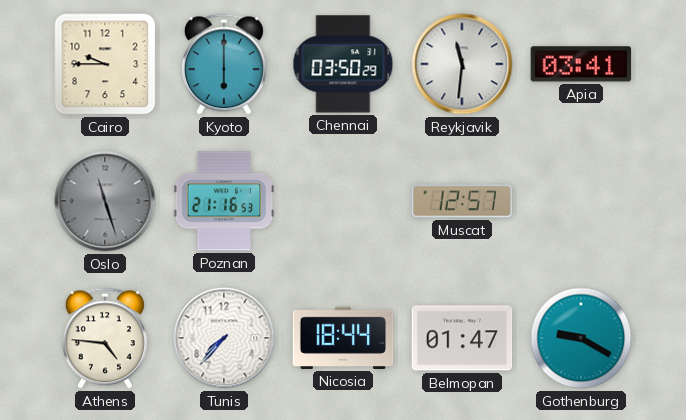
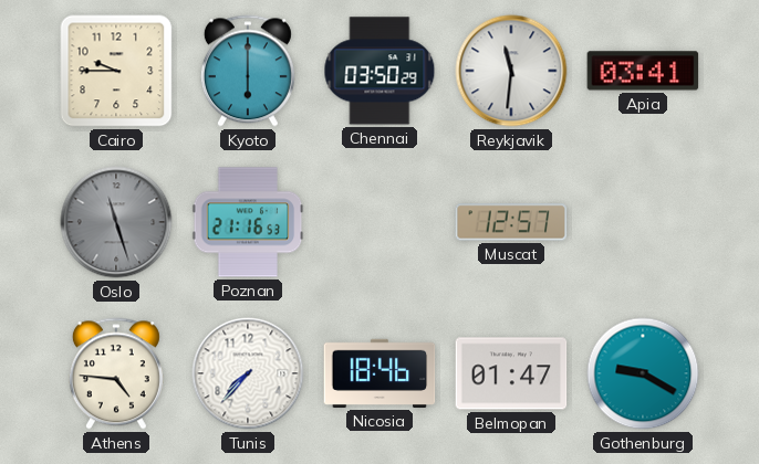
Nicosia: 18:44 -> 18:46 (379, 373)
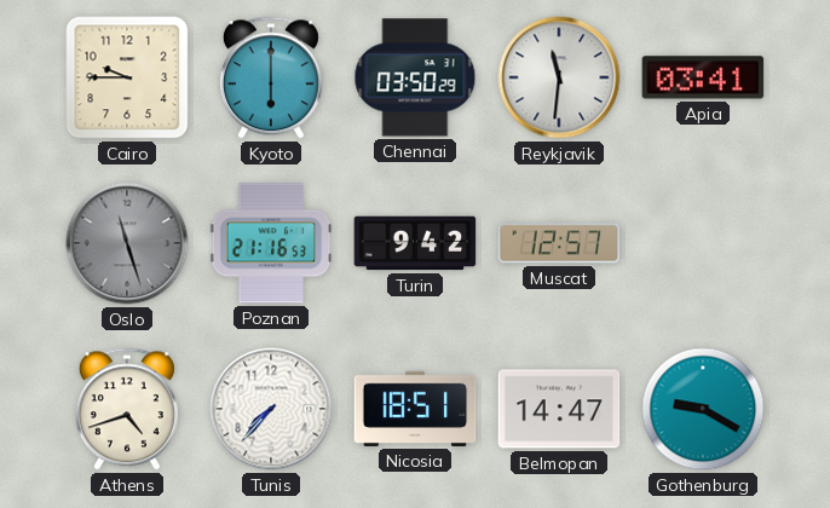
Turin: none -> 9:42 (415, 243)
Athens: 4:46 -> 4:42 (127, 409)
Nicosia: 18:46 -> 18:51 (415, 409)
Belmopan: 01:47 -> 14:47 (559, 409)
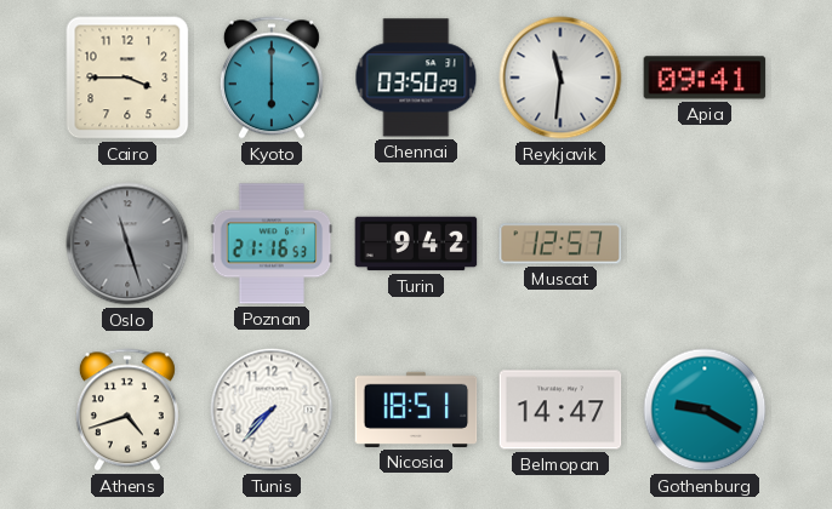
Cairo: 9:45 -> 3:45 (127, 78)
Apia: 03:41 -> 09:41 (705, 78)
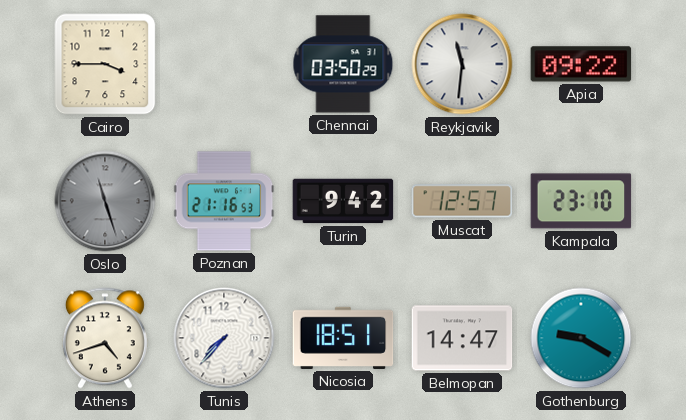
Kyoto: 6:00 -> none (272, 78)
Apia: 09:41 -> 09:22 (581, 64)
Kampala: none -> 23:10 (581, 201)
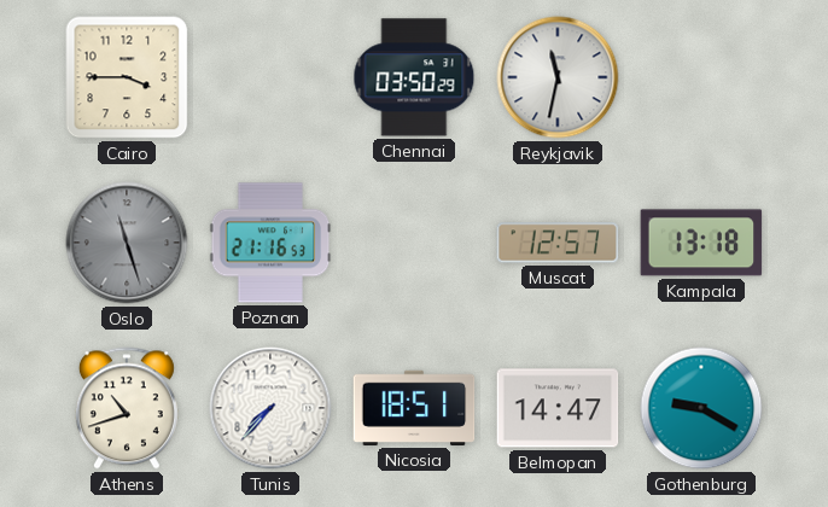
Reykjavik: 11:31 -> 11:32 (558, 77)
Apia: 09:22 -> none (581, 64)
Turin: 9:42 -> none (343, 201)
Kampala: 23:10 -> 13:18 (701, 243)
Athens: 4:42 -> 10:42 (127, 408)
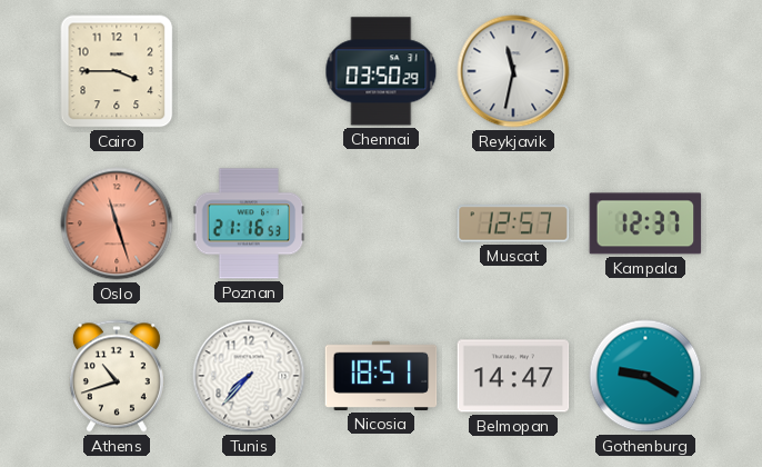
Oslo dial: grey -> salmon (117, 223)
Kampala: 13:18 -> 12:37 (645, 223)
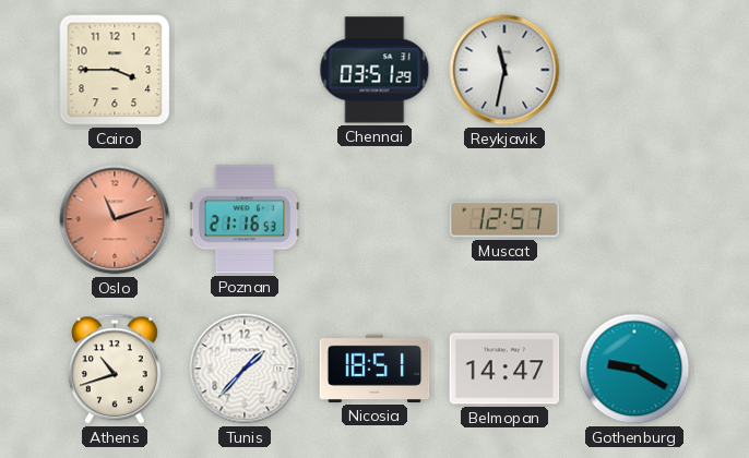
Chennai: 03:50 -> 03:51 (374, 70)
Oslo: 11:27 -> 11:12 (115, 219)
Kampala: 12:37 -> none (645, 223)
Tunis: 7:37 -> 1:37 (245, 369)
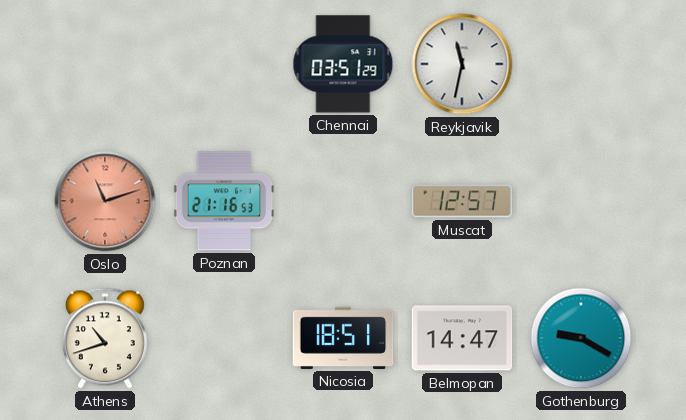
Cairo: 3:45 -> none (115, 70)
Tunis: 1:37 -> none (245, 369)
